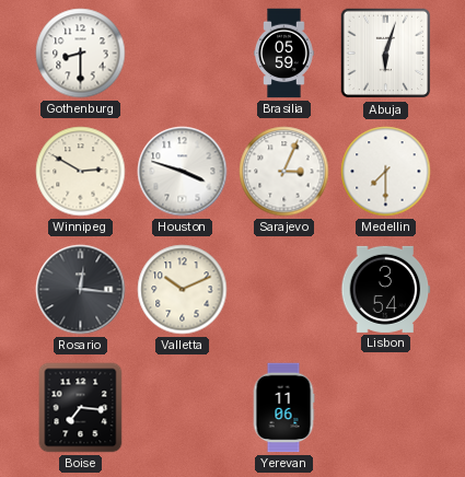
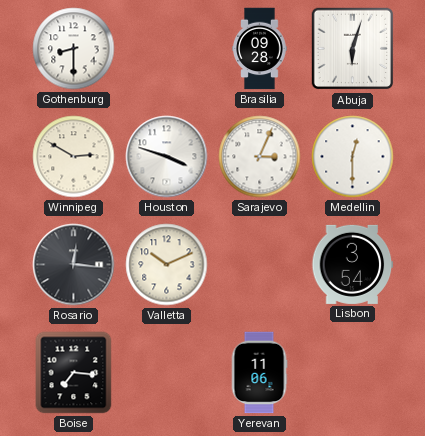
Brasilia: 05:59 -> 09:28 (260, 49)
Medellin: 7:30 -> 12:30 (353, 157)
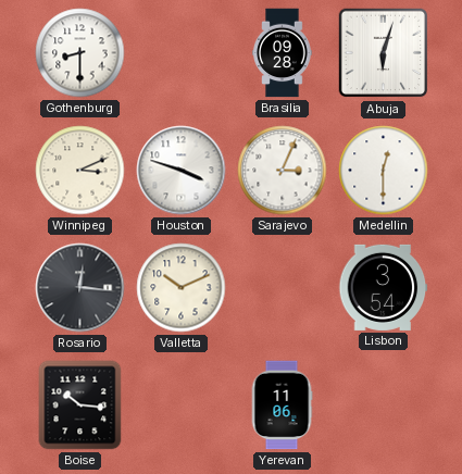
Winnipeg: 2:50 -> 3:11 (80, 171)
Boise: 7:16 -> 10:16 (80, 406)
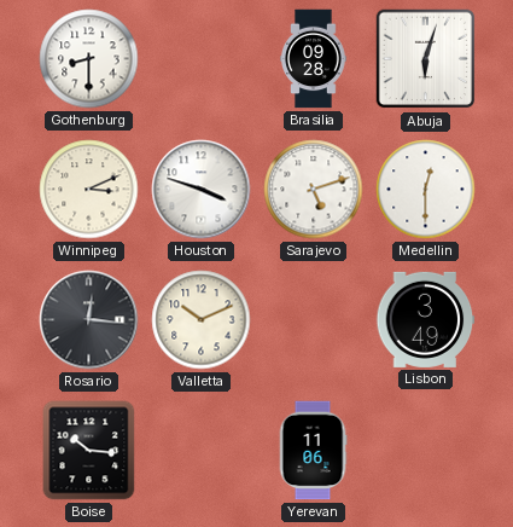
Sarajevo: 3:04 -> 5:12 (314, 190)
Lisbon: 3:54 -> 3:49 (426, 319)
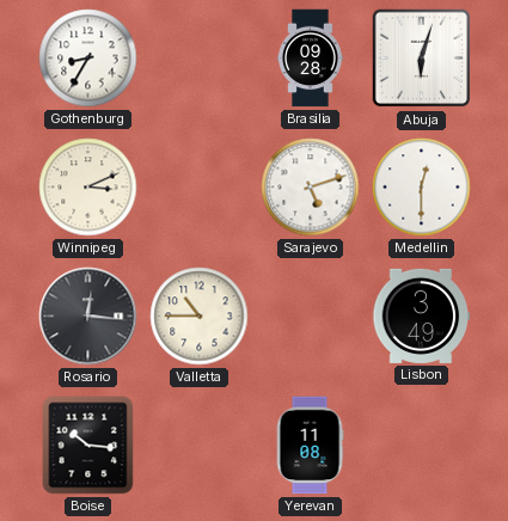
Gothenburg: 8:30 -> 8:35 (88, 59)
Houston: 3:48 -> none (202, 190)
Valletta: 10:11 -> 10:45 (200, 317)
Yerevan: 11:06 -> 11:08 (310, 446)
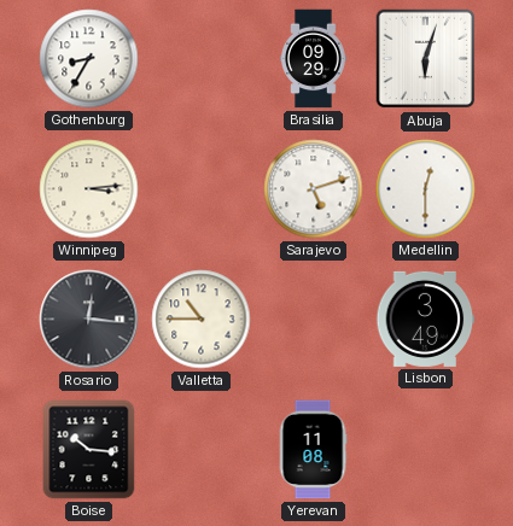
Brasilia: 09:28 -> 09:29 (314, 59)
Winnipeg: 3:11 -> 3:14 (89, 189)
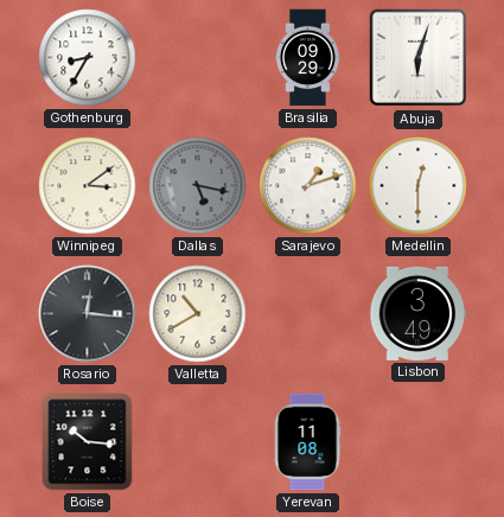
Winnipeg: 3:14 -> 3:09 (88, 186)
Dallas: none -> 5:17 (198, 186)
Sarajevo: 5:12 -> 1:12 (308, 186)
Valletta: 10:45 -> 10:40 (198, 314)
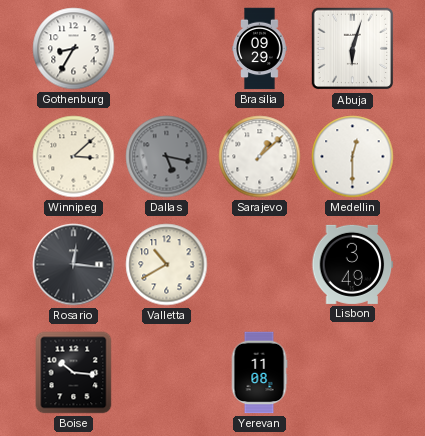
Winnipeg: 3:09 -> 3:08 (74, 157)
Sarajevo: 1:12 -> 1:08 (260, 157)
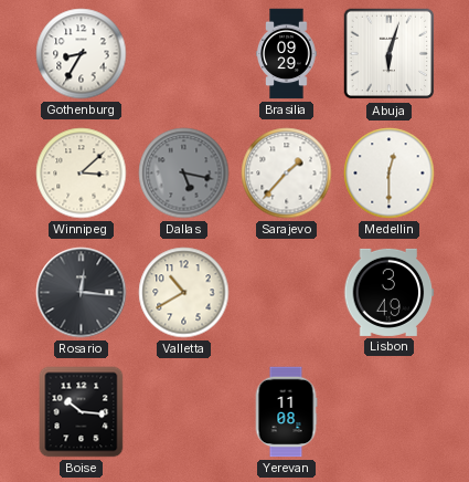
Sarajevo: 1:08 -> 1:37 (287, 174)
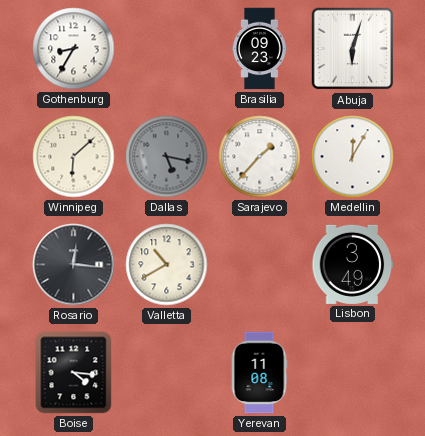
Brasilia: 09:29 -> 09:23 (260, 49)
Winnipeg: 3:08 -> 6:08 (74, 157)
Medellin: 12:30 -> 12:05 (353, 157)
Boise: 10:16 -> 4:16 (74, 373)
